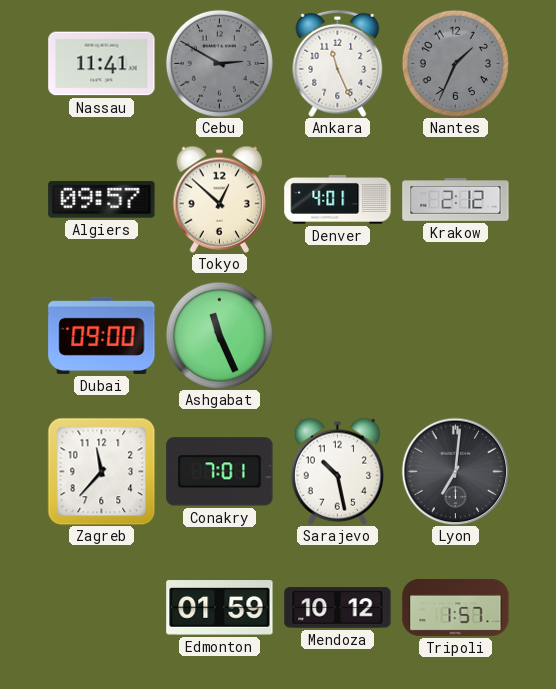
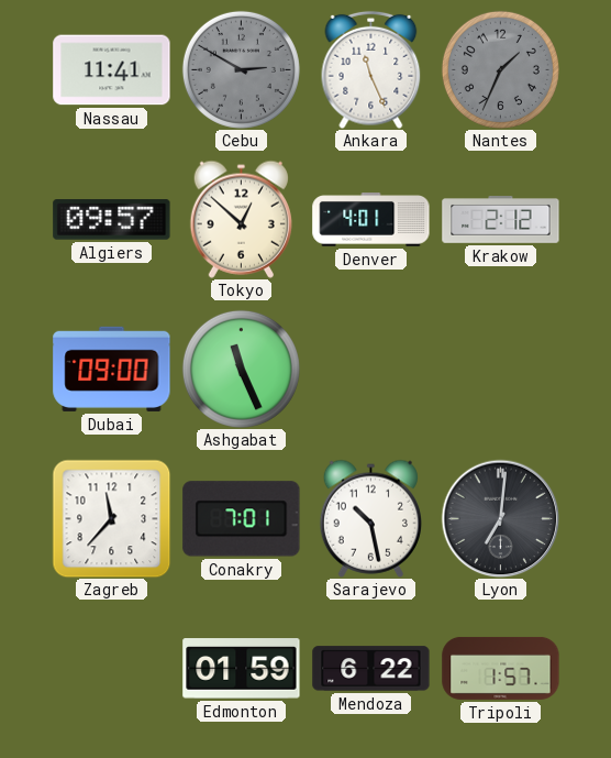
Mendoza: 10:12 -> 6:22 (371, 669)
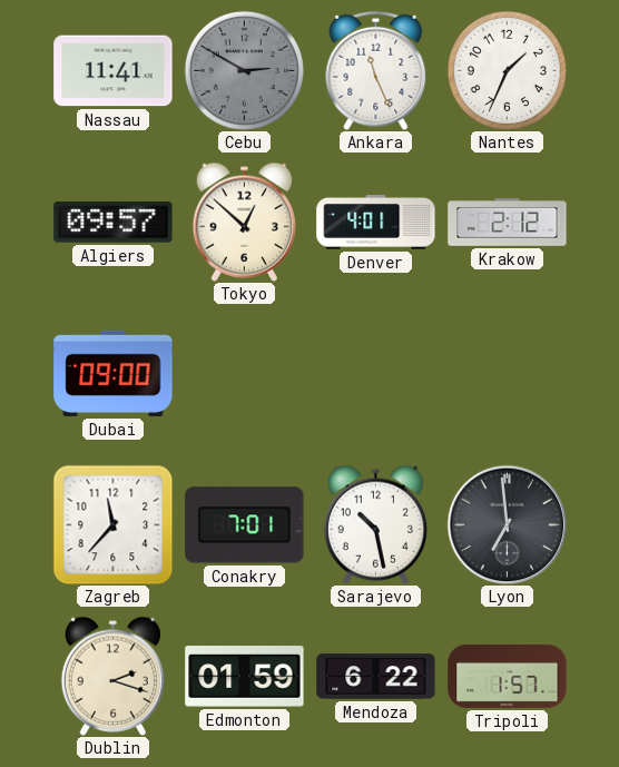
Nantes dial: grey -> white (507, 70)
Ashgabat: 11:26 -> none (241, 369)
Lyon: 7:01 -> 6:59 (507, 524)
Dublin: none -> 2:18 (112, 676)
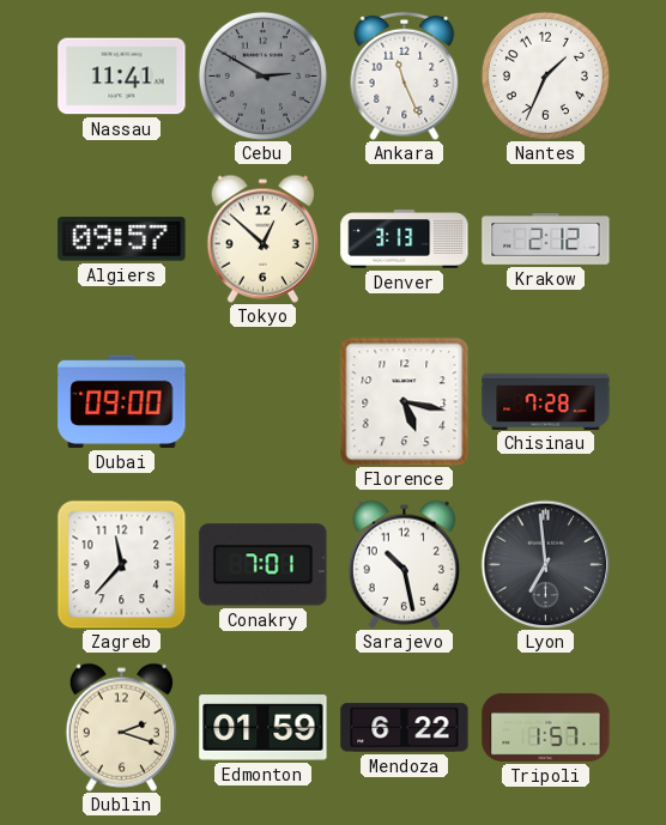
Denver: 4:01 -> 3:13 (405, 239)
Florence: none -> 5:17 (404, 401)
Chisinau: none -> 7:28 (546, 401)
